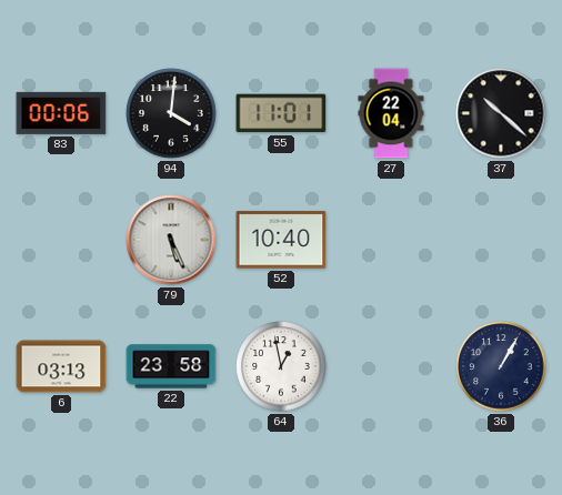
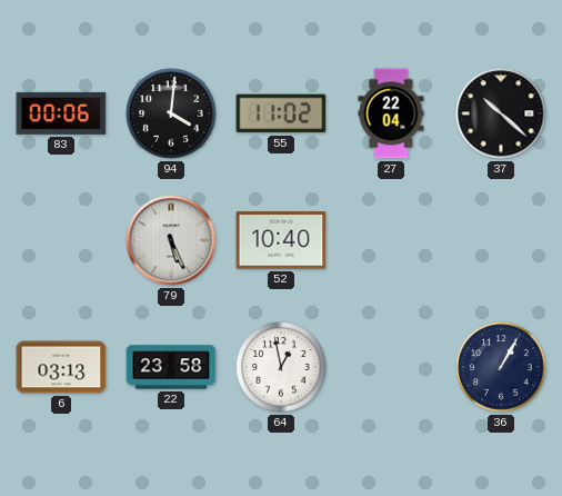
55: 11:01 -> 11:02 (281, 113)
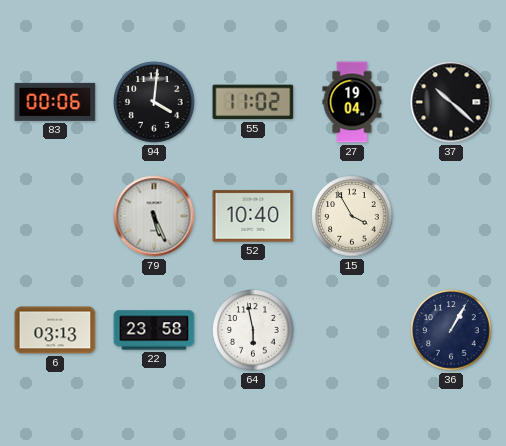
27: 22:04 -> 19:04 (352, 102)
15: none -> 3:55 (352, 216)
64: 12:58 -> 5:58 (253, 330)
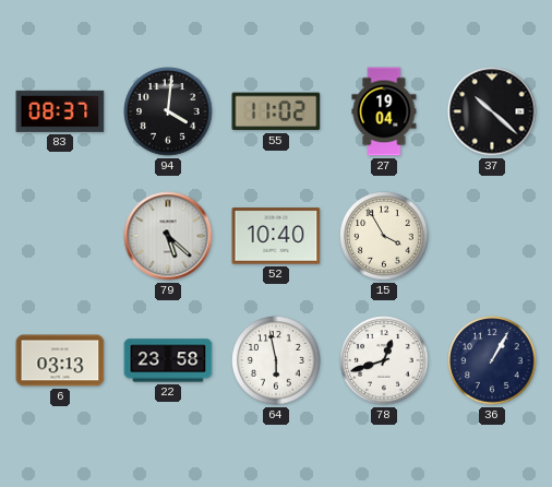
83: 00:06 -> 08:37 (60, 111)
79: 5:26 -> 5:22 (168, 236)
78: none -> 12:42 (384, 360)
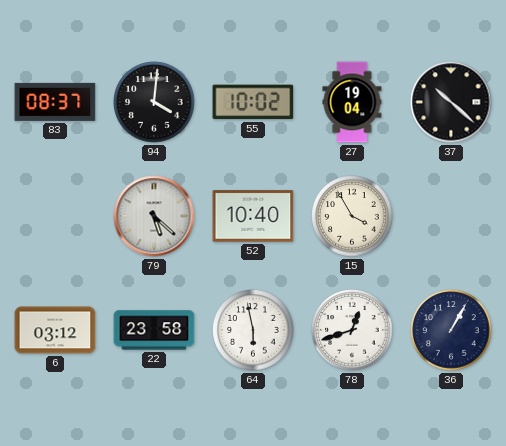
55: 11:02 -> 10:02 (253, 102)
6: 03:13 -> 03:12 (55, 330)
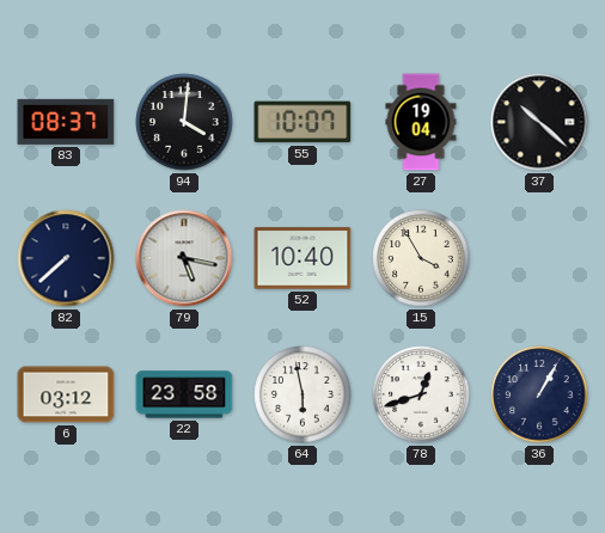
55: 10:02 -> 10:07 (302, 122)
82: none -> 7:38 (66, 258)
79: 5:22 -> 5:17 (184, 258)
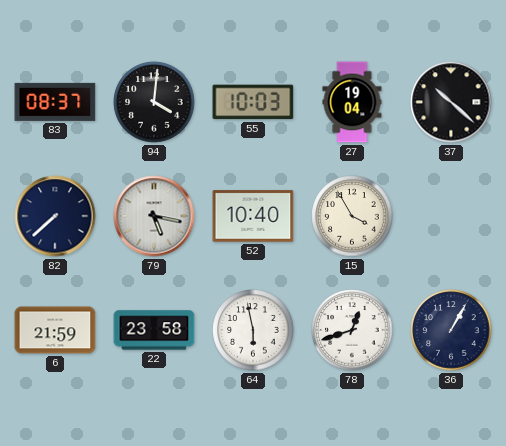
55: 10:07 -> 10:03 (253, 102)
6: 03:12 -> 21:59 (55, 330)
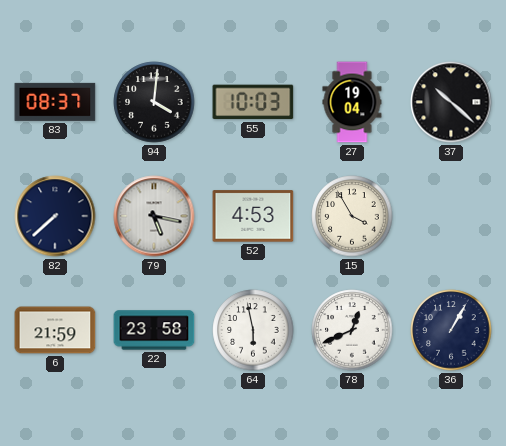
52: 10:40 -> 4:53 (253, 216)
78: 12:42 -> 12:41 (352, 330)
